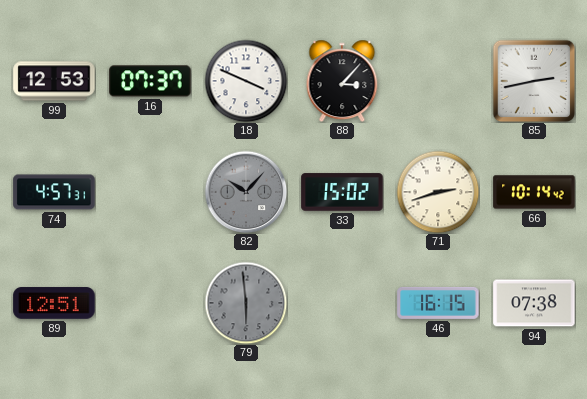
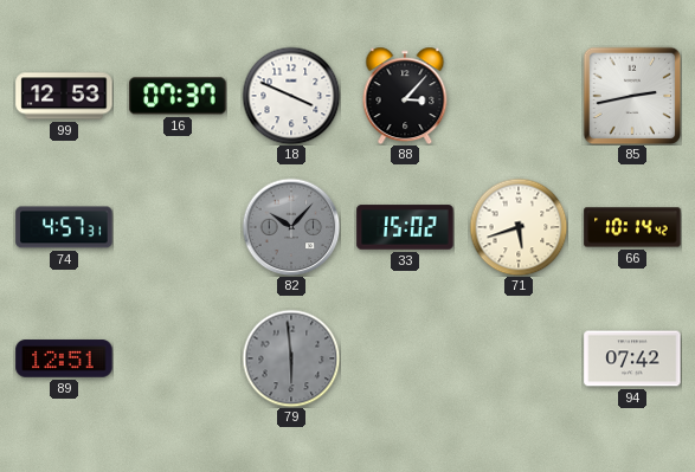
71: 2:42 -> 5:42 (519, 227)
46: 16:15 -> none (438, 303)
94: 07:38 -> 07:42 (632, 358)
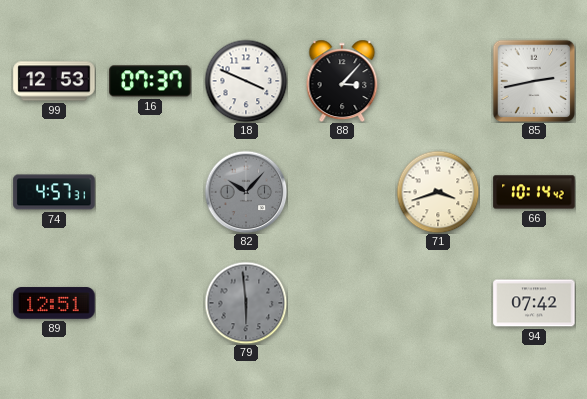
33: 15:02 -> none (405, 227)
71: 5:42 -> 3:42 (438, 192)
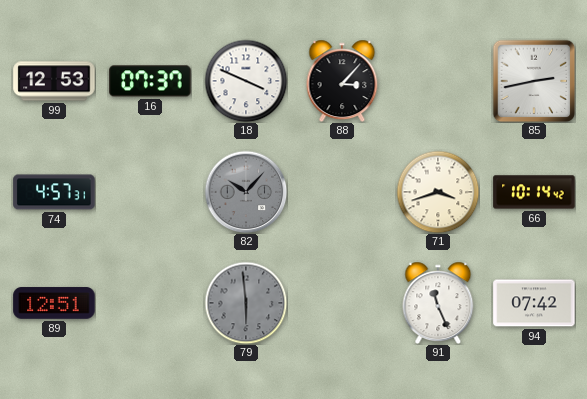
91: none -> 11:26 (438, 303)
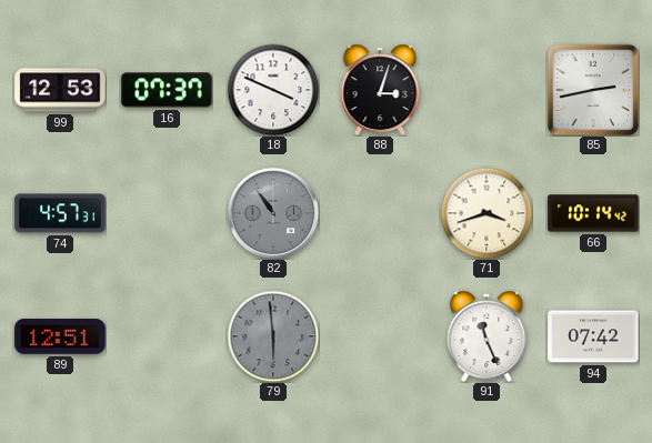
88: 3:07 -> 3:03 (380, 90)
82: 10:07 -> 10:54 (273, 213)
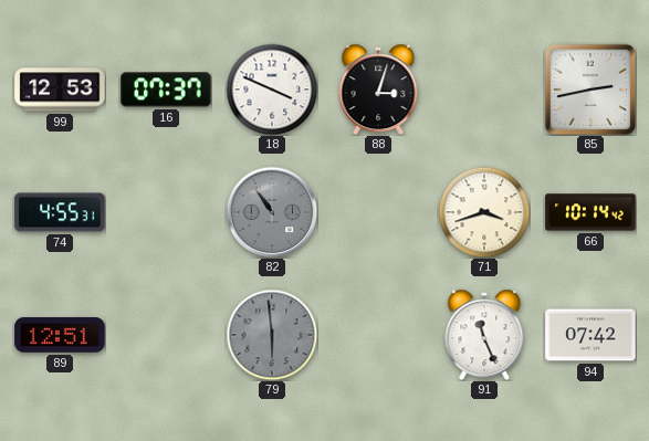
74: 4:57 -> 4:55 (60, 212)
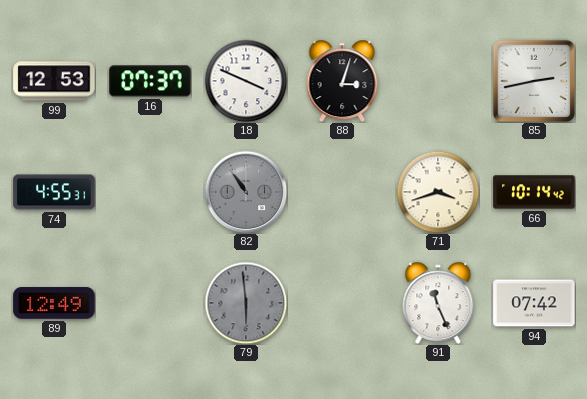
89: 12:51 -> 12:49 (54, 303)
